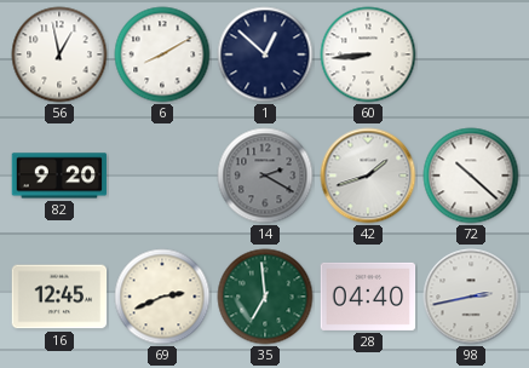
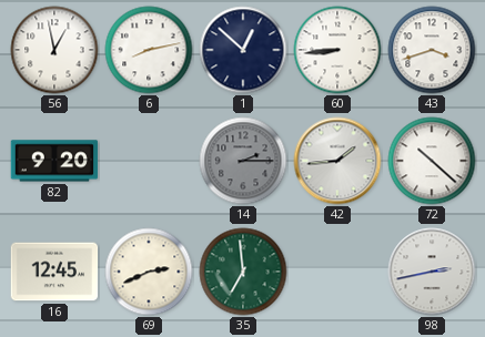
6: 8:10 -> 8:13 (149, 50)
43: none -> 3:42 (432, 50)
14: 2:20 -> 2:15 (243, 161)
42: 1:42 -> 1:44 (337, 161)
28: 04:40 -> none (368, 297)
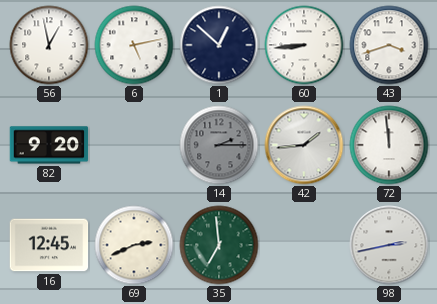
6: 8:13 -> 5:13 (134, 45)
72: 10:22 -> 11:59 (389, 145)
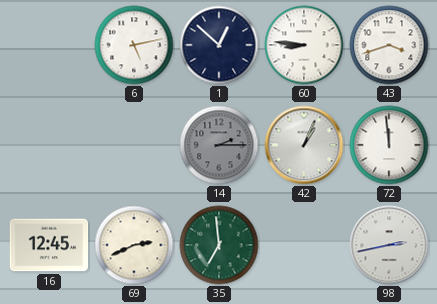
56: 12:58 -> none (49, 45)
60: 8:44 -> 8:46 (304, 45)
82: 9:20 -> none (49, 145)
42: 1:44 -> 1:04 (304, 145)
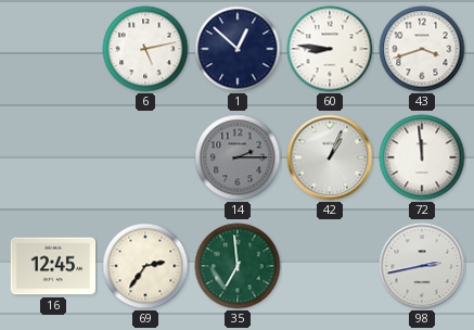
69: 2:41 -> 2:36 (145, 266)
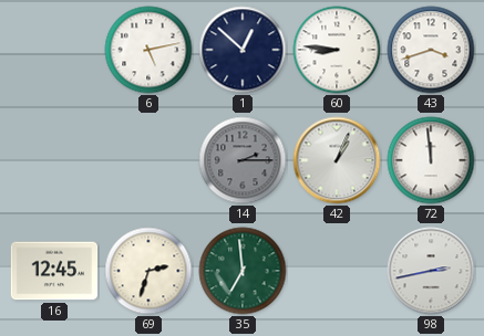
69: 2:36 -> 2:33 (148, 271)
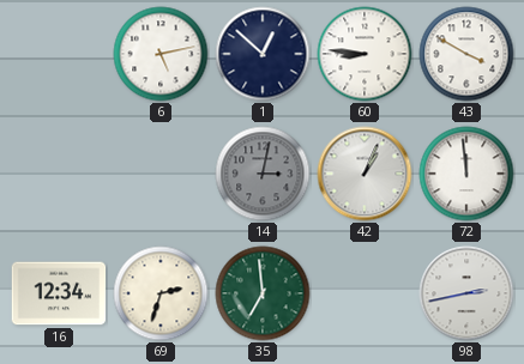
43: 3:42 -> 3:50 (466, 54)
14: 2:15 -> 3:02 (263, 174)
16: 12:45 -> 12:34 (59, 293)
